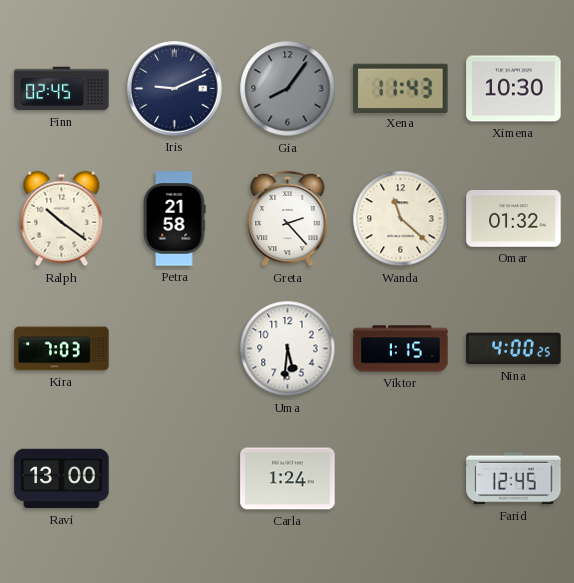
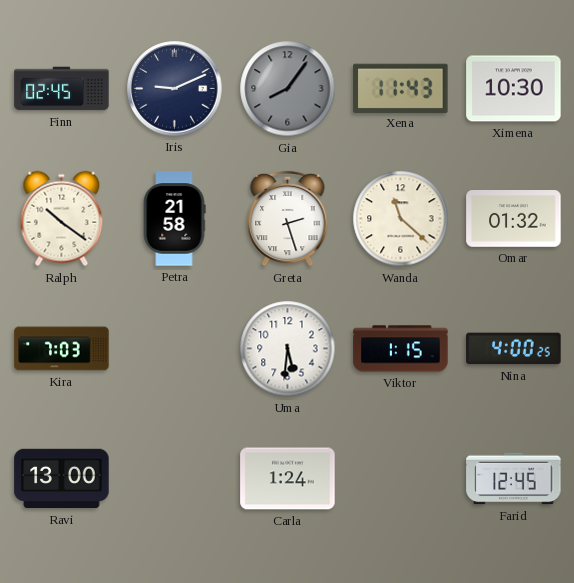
Greta: 2:23 -> 2:27 (288, 219)
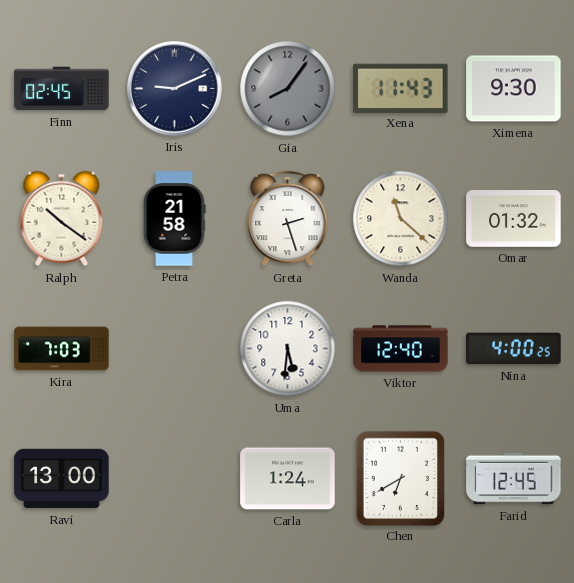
Ximena: 10:30 -> 9:30 (514, 89)
Viktor: 1:15 -> 12:40 (401, 349)
Chen: none -> 6:40 (400, 478)
